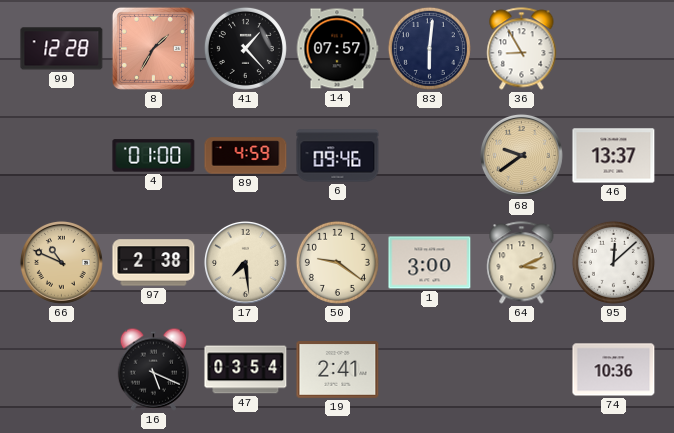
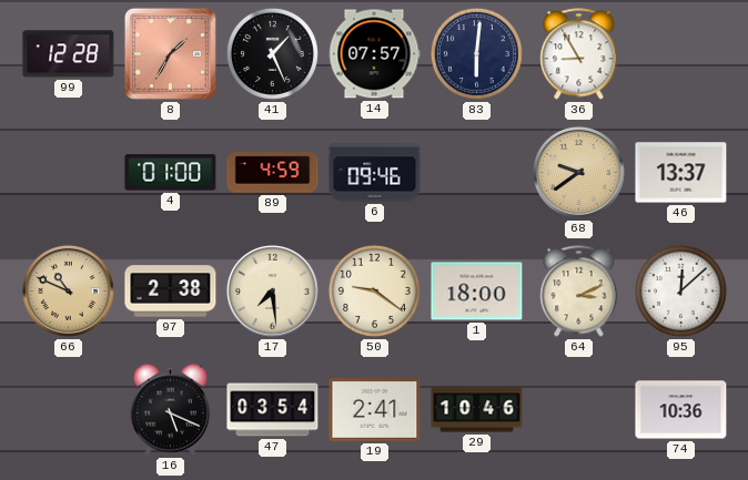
41: 1:23 -> 1:26 (272, 53)
1: 3:00 -> 18:00 (477, 292)
29: none -> 10:46 (477, 410)
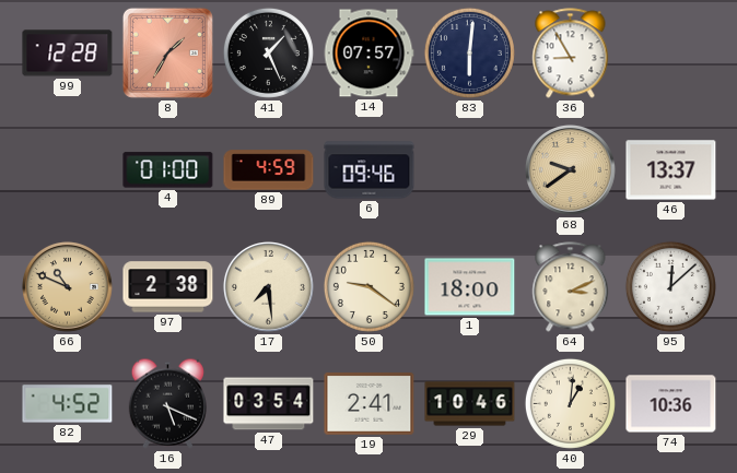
82: none -> 4:52 (68, 404)
40: none -> 1:01 (570, 403)
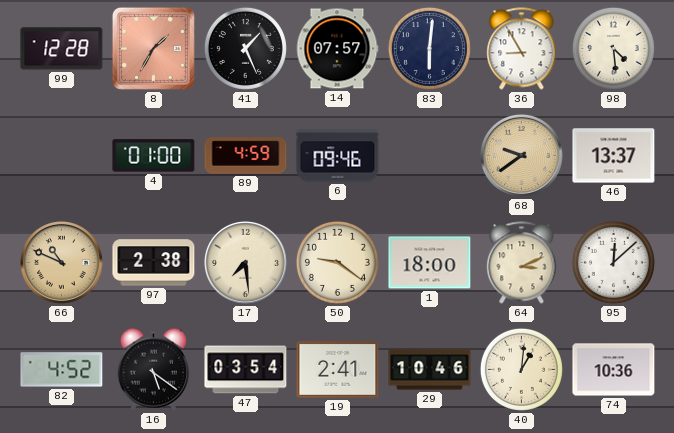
98: none -> 4:29 (613, 48)
16: 5:19 -> 5:21 (153, 369)
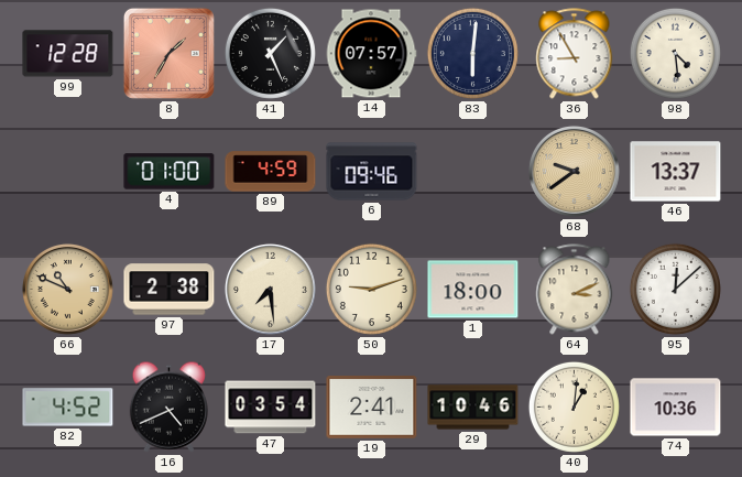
50: 9:21 -> 9:12 (371, 289)
16: 5:21 -> 4:41 (168, 406)
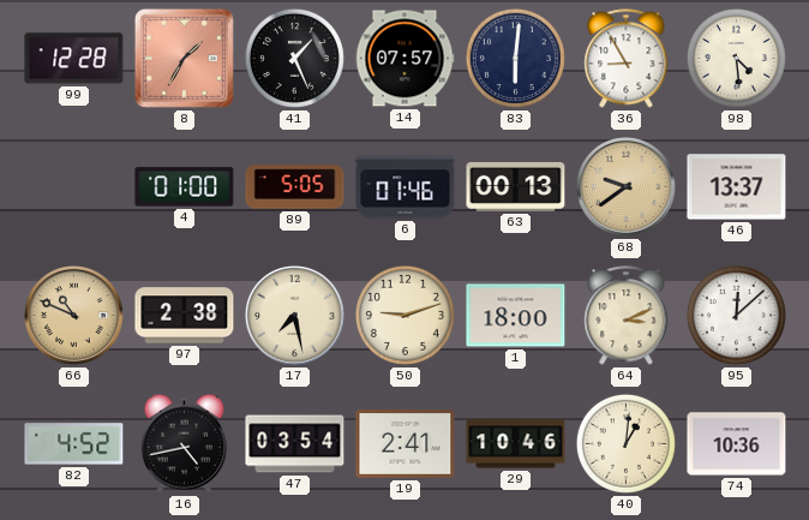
89: 4:59 -> 5:05 (295, 187)
6: 09:46 -> 01:46 (406, 187)
63: none -> 00:13 (516, 186)
17: 7:29 -> 7:28 (294, 315)
16: 4:41 -> 4:43 (184, 443)
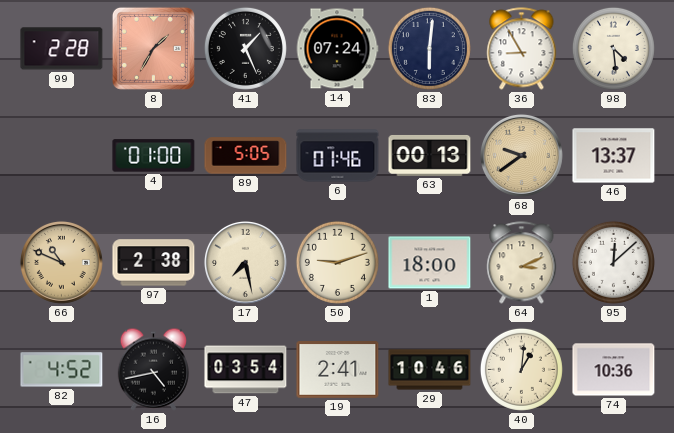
99: 12:28 -> 2:28 (62, 49)
14: 07:57 -> 07:24 (337, 49)
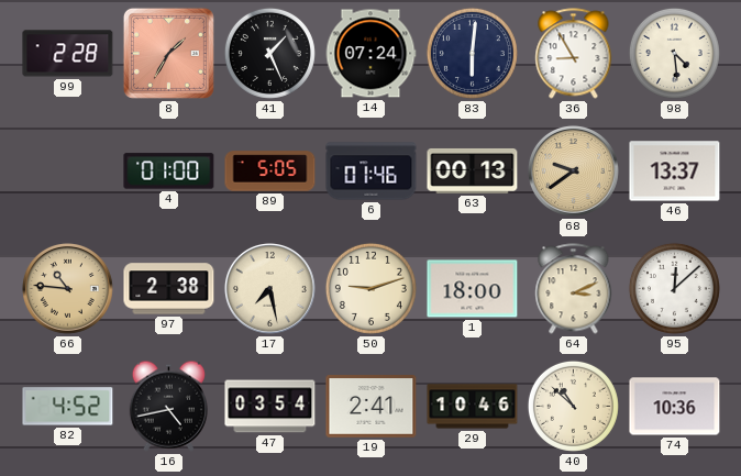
66: 10:49 -> 10:46 (67, 288)
40: 1:01 -> 10:52 (573, 406)
